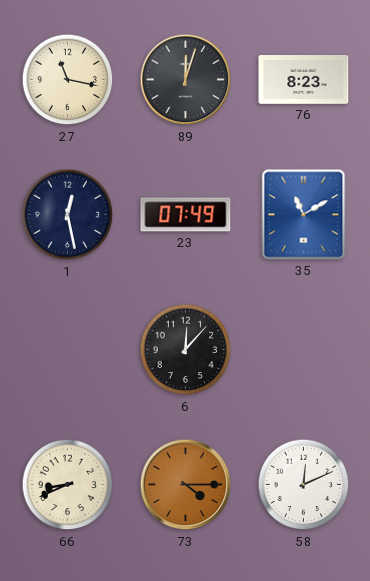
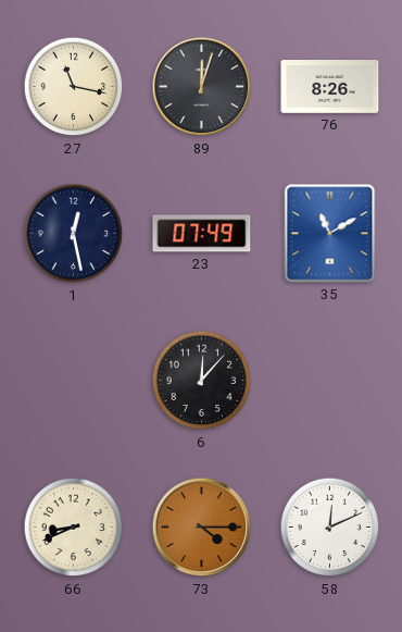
76: 8:23 -> 8:26 (330, 87)
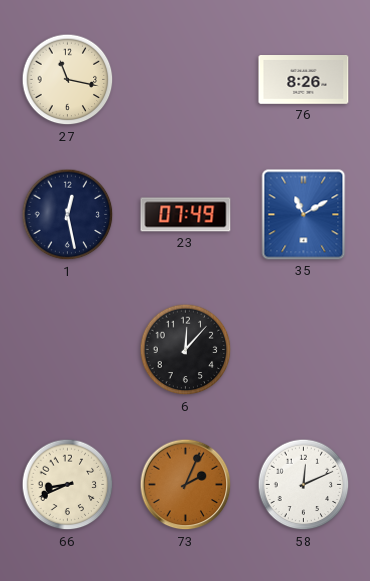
89: 12:03 -> none (202, 87)
73: 4:15 -> 2:04 (186, 485)
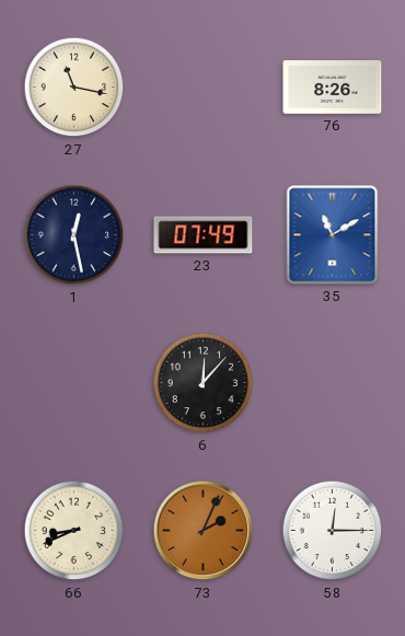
58: 12:11 -> 12:15 (333, 531)
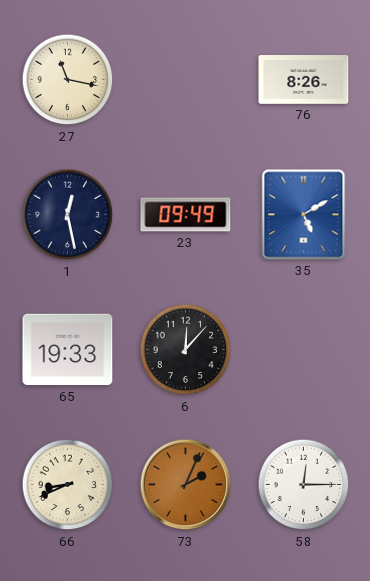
23: 07:49 -> 09:49 (186, 215)
35: 11:10 -> 5:10 (304, 215)
65: none -> 19:33 (68, 350)
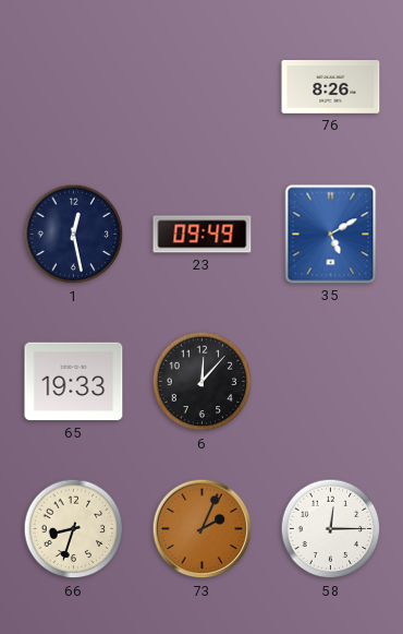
27: 11:17 -> none (68, 80)
66: 8:41 -> 8:33 (74, 529)
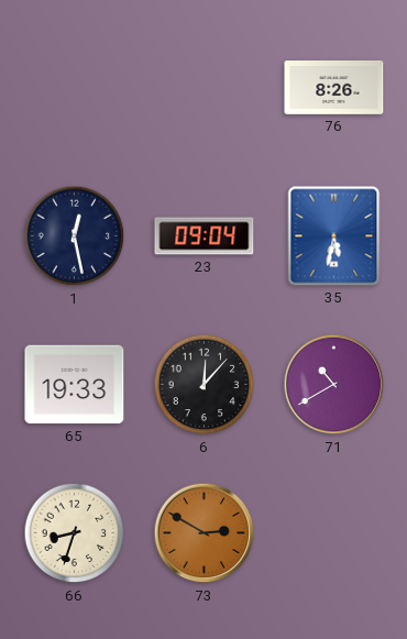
23: 09:49 -> 09:04 (205, 236)
35: 5:10 -> 5:32 (334, 236)
71: none -> 10:40 (334, 385)
73: 2:04 -> 2:50 (205, 533)
58: 12:15 -> none (331, 529)
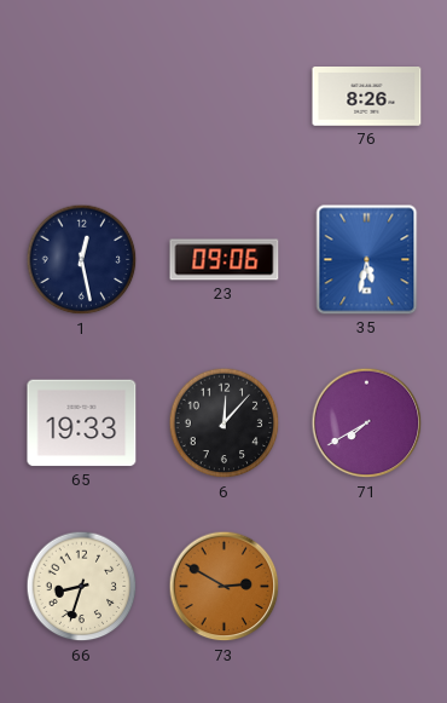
23: 09:04 -> 09:06 (225, 260)
71: 10:40 -> 7:40 (367, 423)
